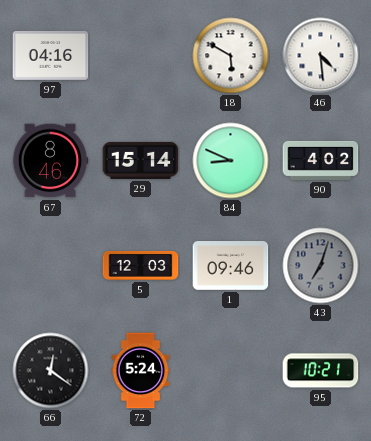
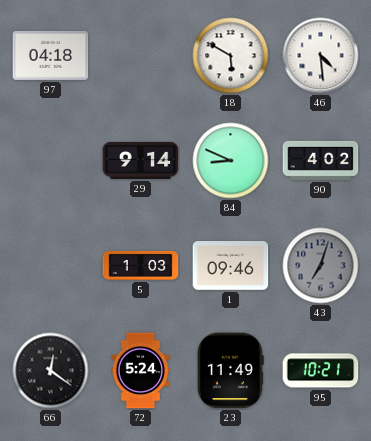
97: 04:16 -> 04:18 (51, 55)
67: 8:46 -> none (50, 161)
29: 15:14 -> 9:14 (141, 160)
5: 12:03 -> 1:03 (141, 265)
23: none -> 11:49 (230, 371)
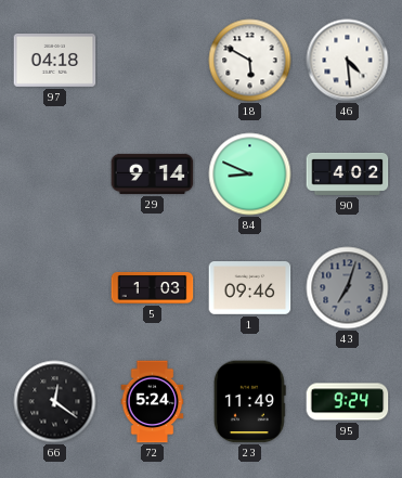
95: 10:21 -> 9:24 (348, 402)
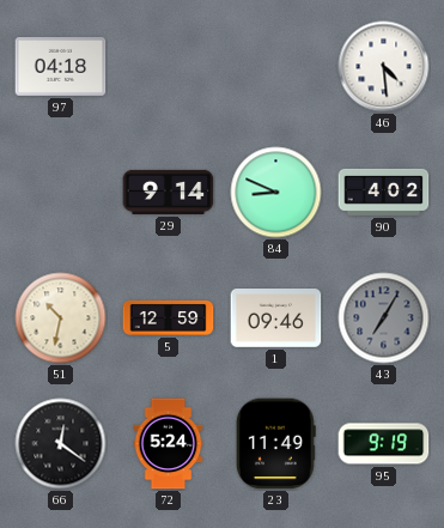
18: 5:50 -> none (250, 61)
51: none -> 10:32 (61, 318)
5: 1:03 -> 12:59 (169, 317)
43: 7:03 -> 7:05 (384, 318)
95: 9:24 -> 9:19 (384, 444)
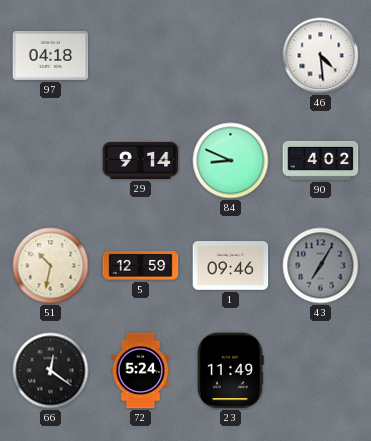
95: 9:19 -> none (384, 444)
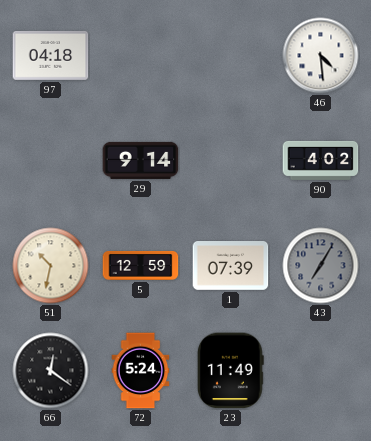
84: 8:49 -> none (231, 161)
1: 09:46 -> 07:39 (231, 266)
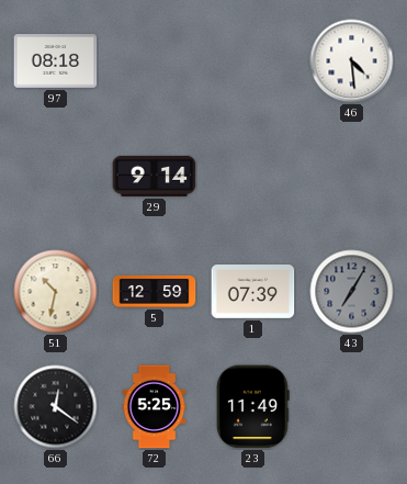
97: 04:18 -> 08:18 (56, 60)
90: 4:02 -> none (321, 160)
72: 5:24 -> 5:25 (155, 407)
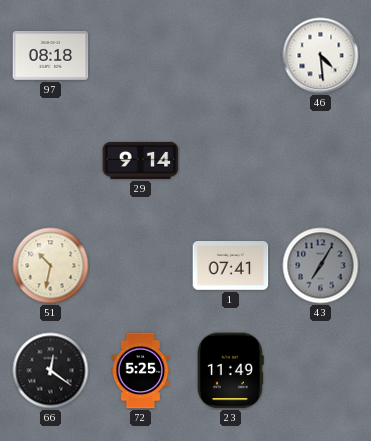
5: 12:59 -> none (155, 291)
1: 07:39 -> 07:41 (231, 266)
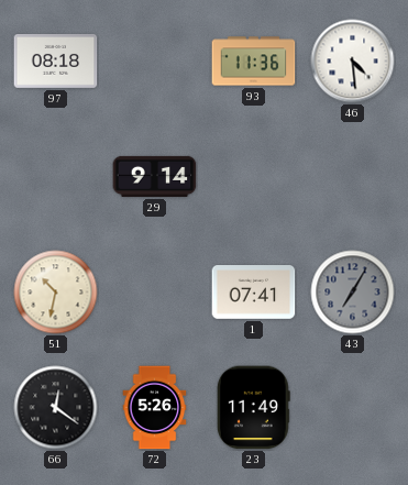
93: none -> 11:36 (254, 62)
72: 5:25 -> 5:26 (155, 408)
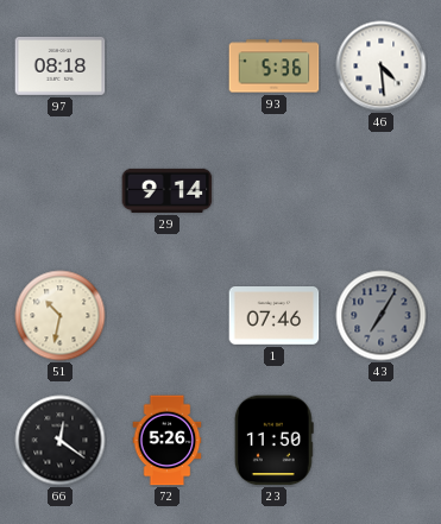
93: 11:36 -> 5:36 (275, 67)
1: 07:41 -> 07:46 (275, 316)
23: 11:49 -> 11:50 (273, 441)
